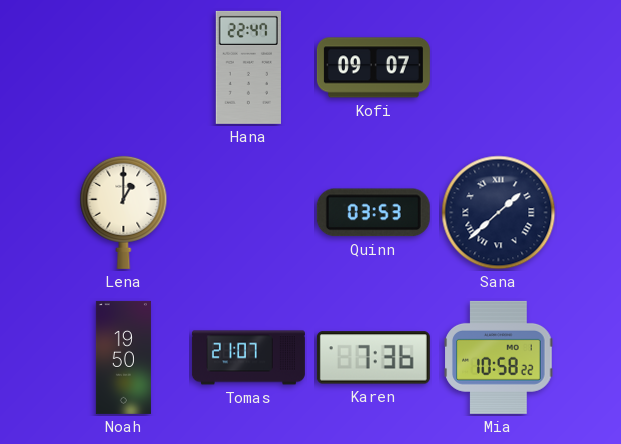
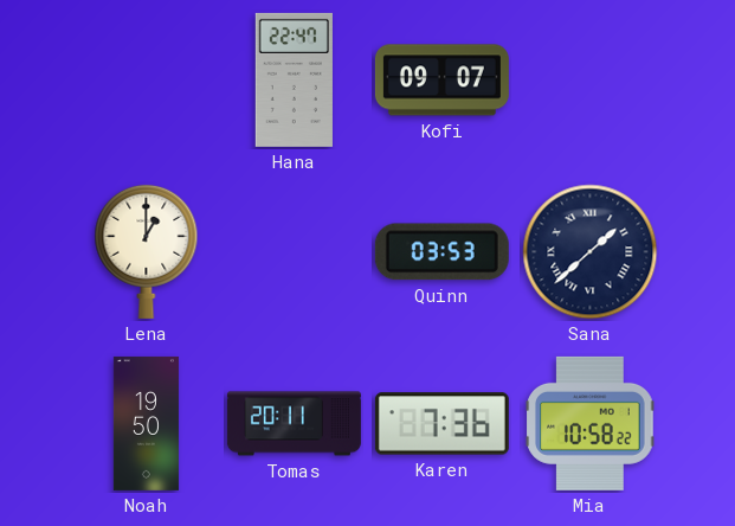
Tomas: 21:07 -> 20:11 (294, 424)
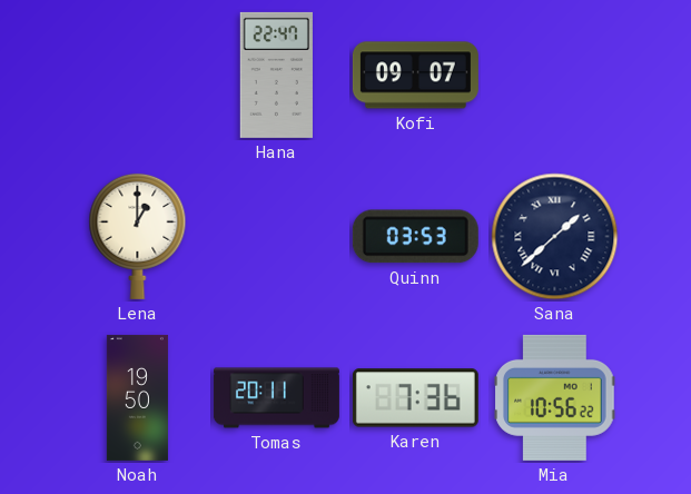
Mia: 10:58 -> 10:56 (555, 397)
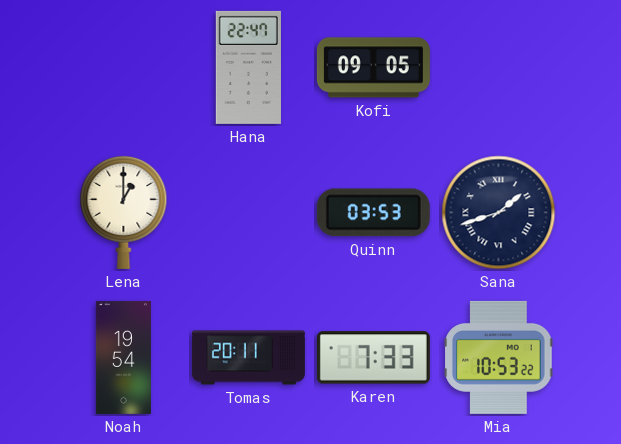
Kofi: 09:07 -> 09:05 (373, 68)
Sana: 1:38 -> 1:42 (499, 213)
Noah: 19:50 -> 19:54 (123, 357)
Karen: 7:36 -> 7:33 (373, 358)
Mia: 10:56 -> 10:53 (499, 357)
